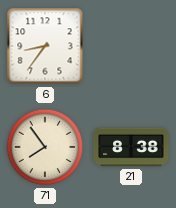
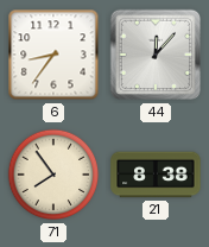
44: none -> 12:07 (156, 55)
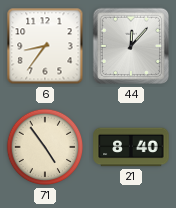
71: 7:54 -> 4:54 (45, 147)
21: 8:38 -> 8:40 (131, 147)
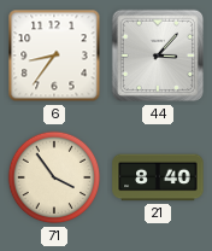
44: 12:07 -> 3:07 (158, 56)
71: 4:54 -> 3:54 (54, 177)
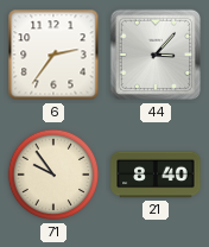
6: 8:36 -> 2:36 (53, 55)
71: 3:54 -> 9:54 (53, 175)
